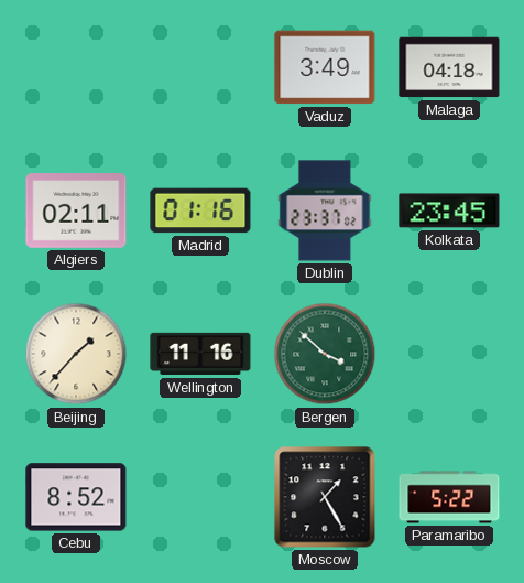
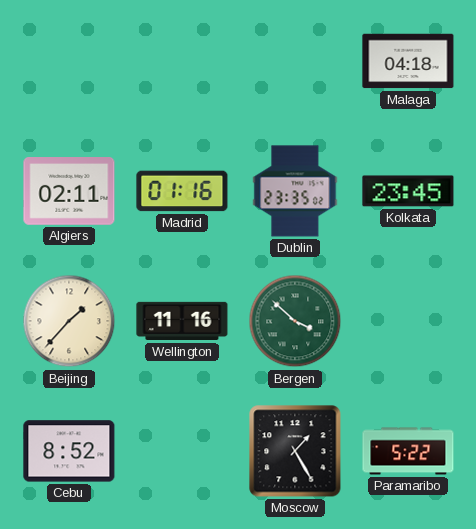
Vaduz: 3:49 -> none (325, 67)
Dublin: 23:37 -> 23:35 (295, 191)
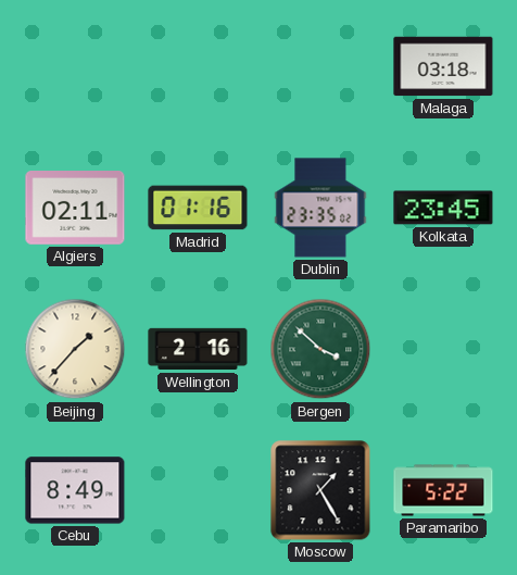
Malaga: 04:18 -> 03:18 (443, 66)
Wellington: 11:16 -> 2:16 (198, 349)
Cebu: 8:52 -> 8:49 (75, 490)
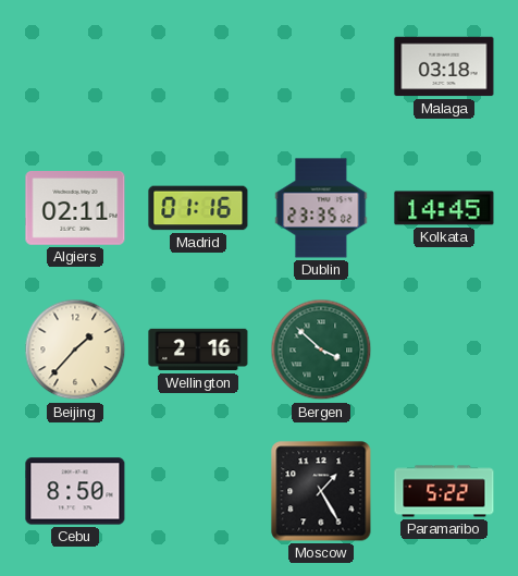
Kolkata: 23:45 -> 14:45 (444, 208)
Cebu: 8:49 -> 8:50 (75, 491)
